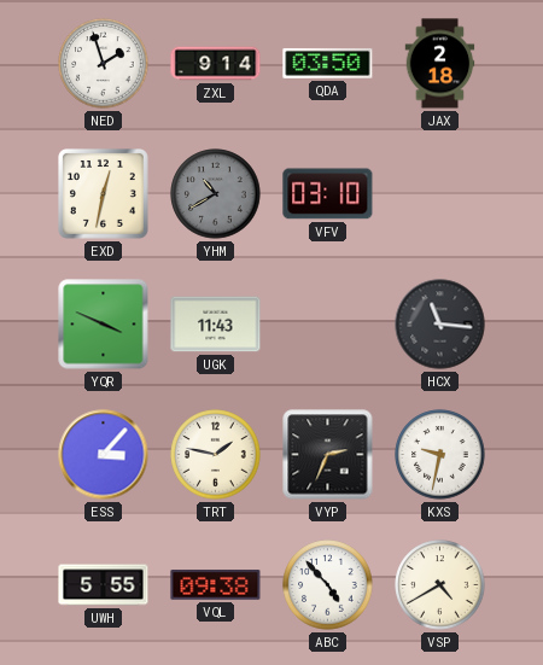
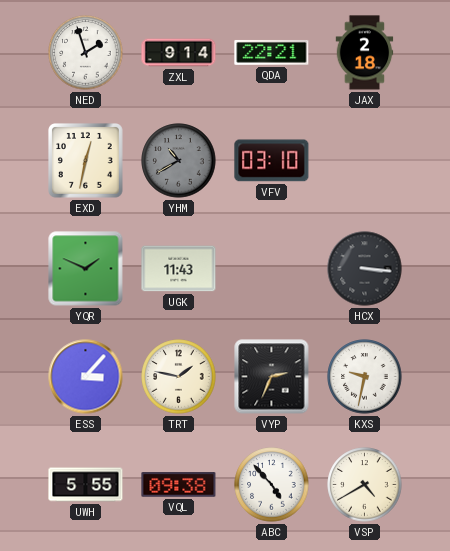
QDA: 03:50 -> 22:21 (272, 52)
YQR: 3:49 -> 1:49 (86, 269)
HCX: 11:16 -> 3:16 (365, 269)
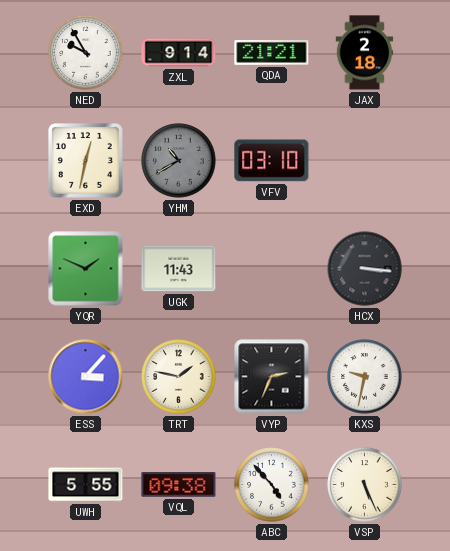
NED: 1:57 -> 9:55 (86, 53)
QDA: 22:21 -> 21:21 (272, 52)
VSP: 4:40 -> 5:26 (365, 485)
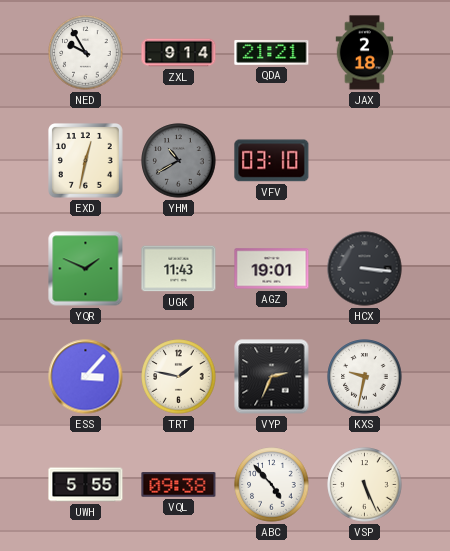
AGZ: none -> 19:01 (272, 269)
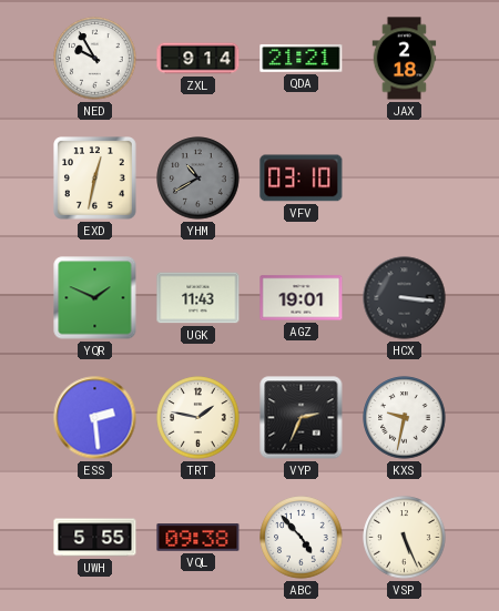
ESS: 3:07 -> 2:29 (95, 418)
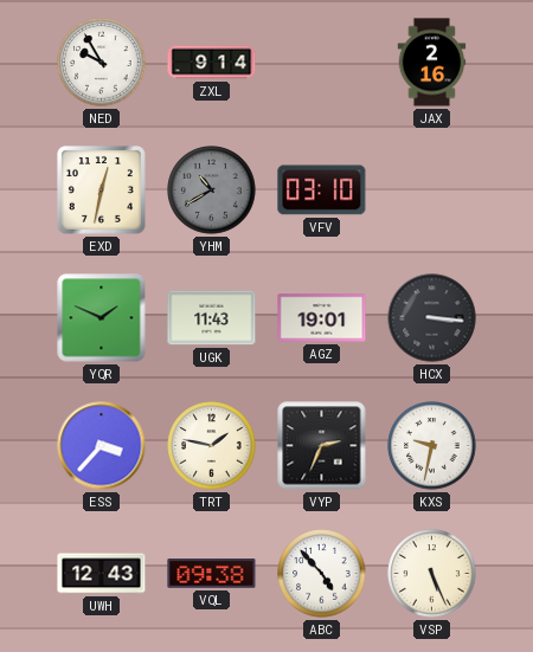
QDA: 21:21 -> none (302, 58)
JAX: 2:18 -> 2:16 (432, 63)
ESS: 2:29 -> 3:37 (102, 446)
UWH: 5:55 -> 12:43 (102, 574)
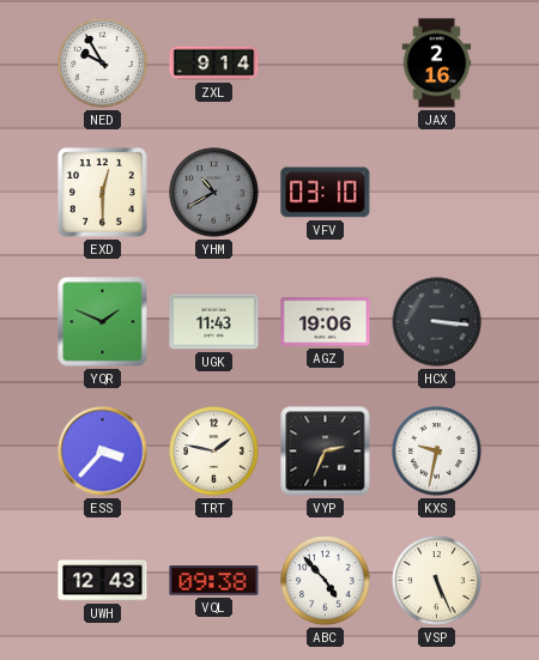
EXD: 12:32 -> 12:30 (103, 193)
AGZ: 19:01 -> 19:06 (326, 322)
